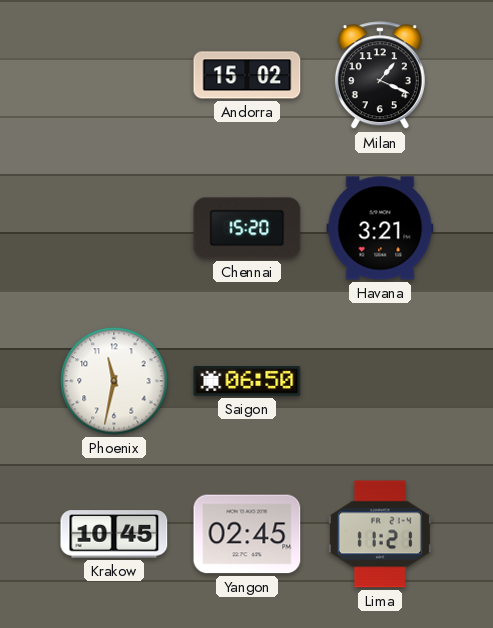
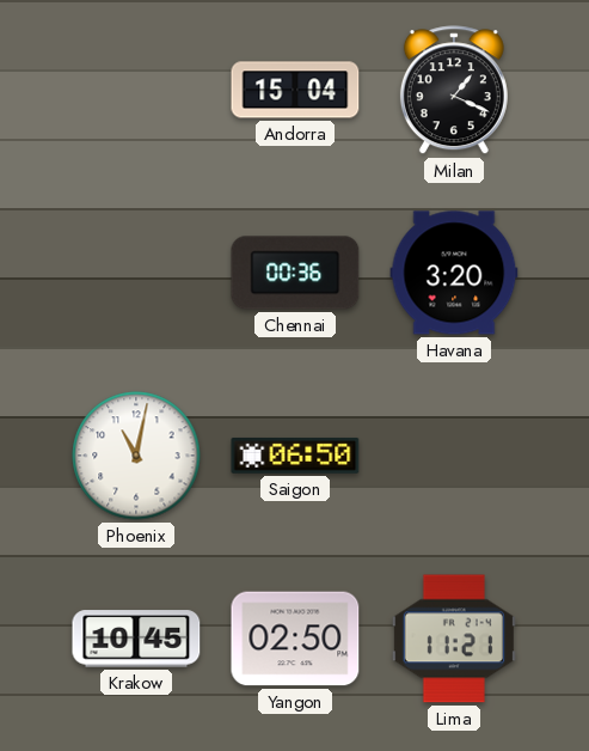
Andorra: 15:02 -> 15:04 (295, 90)
Chennai: 15:20 -> 00:36 (295, 273)
Havana: 3:21 -> 3:20 (454, 273)
Phoenix: 11:32 -> 11:02 (136, 456)
Yangon: 02:45 -> 02:50 (295, 639)
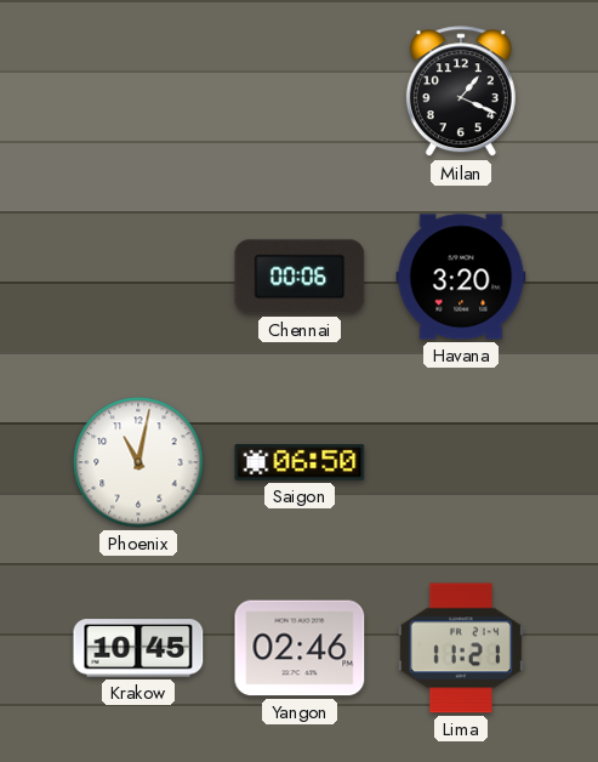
Andorra: 15:04 -> none (295, 90)
Chennai: 00:36 -> 00:06 (300, 277)
Yangon: 02:50 -> 02:46 (300, 648)
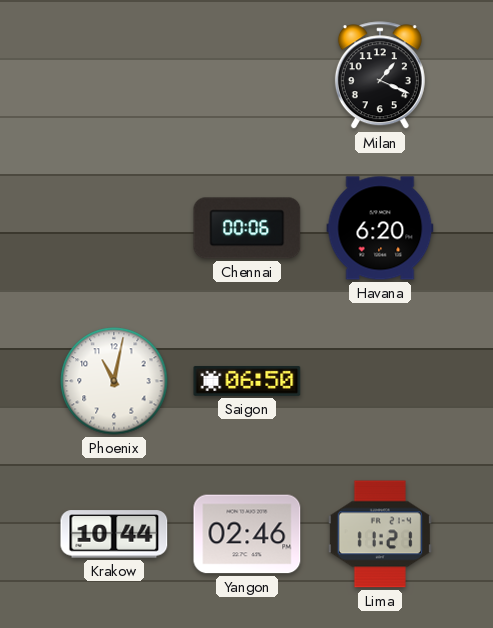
Havana: 3:20 -> 6:20 (380, 228)
Krakow: 10:45 -> 10:44 (114, 534)
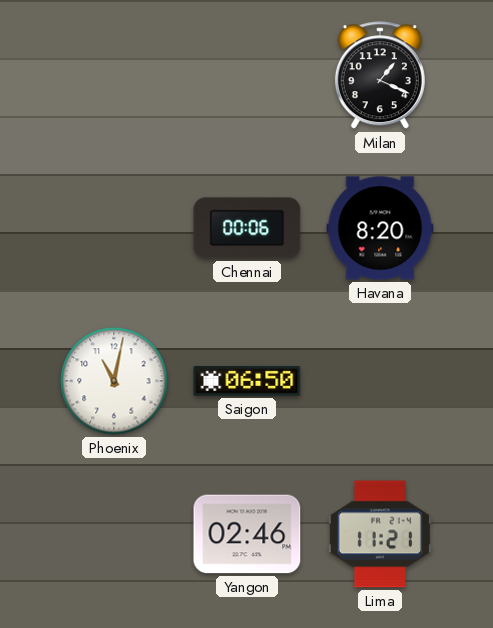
Havana: 6:20 -> 8:20 (380, 228)
Krakow: 10:44 -> none (114, 534)
